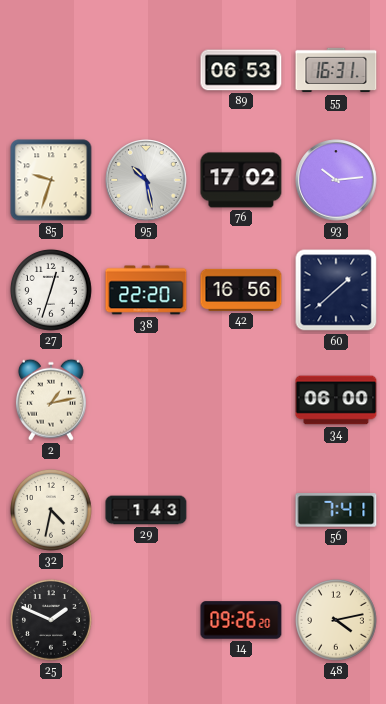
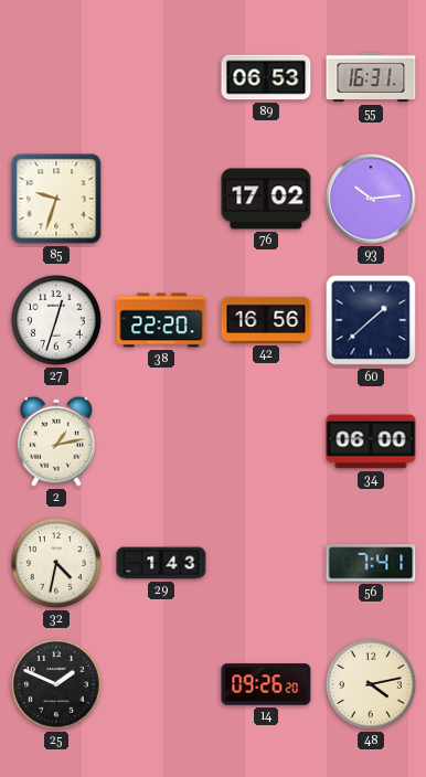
95: 10:28 -> none (146, 180)
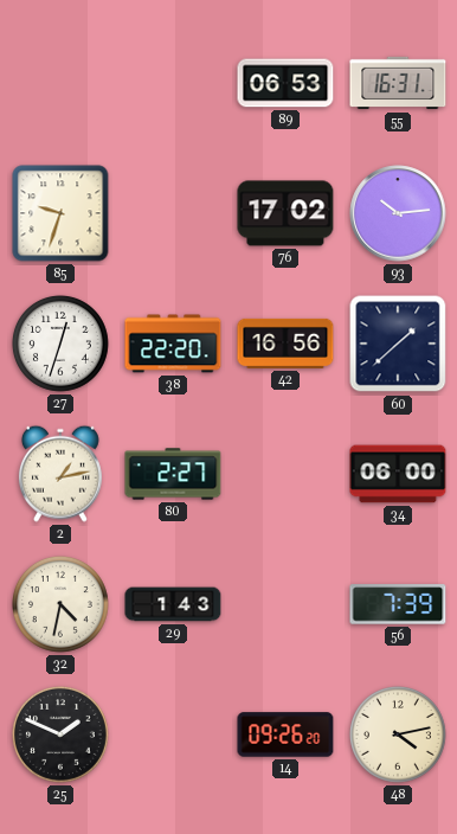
80: none -> 2:27 (173, 474)
56: 7:41 -> 7:39 (398, 604)
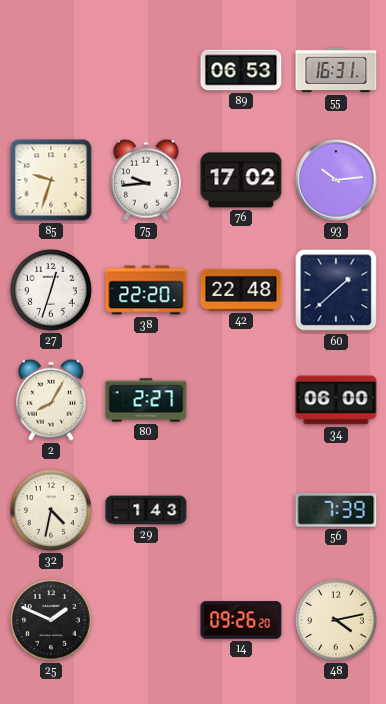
75: none -> 9:44 (146, 180)
42: 16:56 -> 22:48 (241, 290)
2: 1:13 -> 8:05 (51, 400)
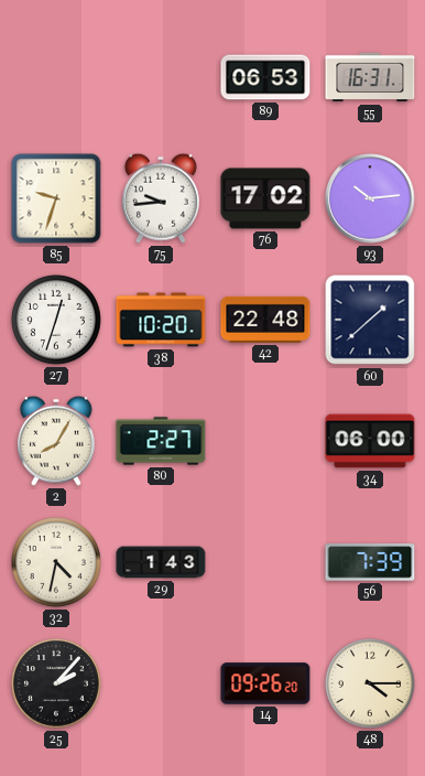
38: 22:20 -> 10:20 (161, 320)
25: 1:49 -> 2:07 (56, 683)
48: 4:13 -> 4:15 (370, 683)
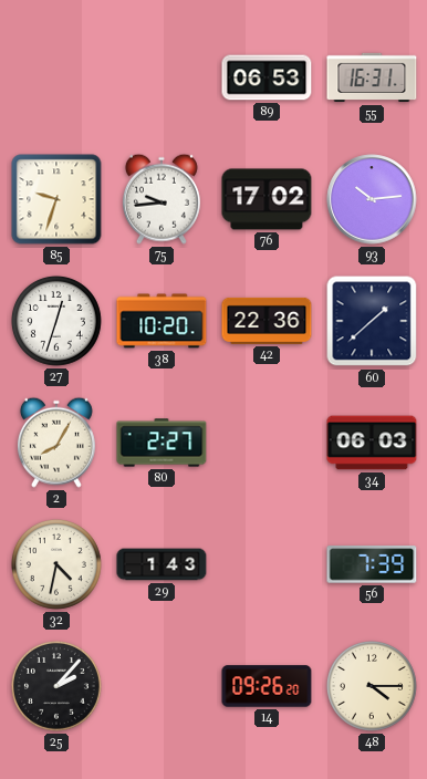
42: 22:48 -> 22:36 (267, 321)
34: 06:00 -> 06:03 (372, 443)
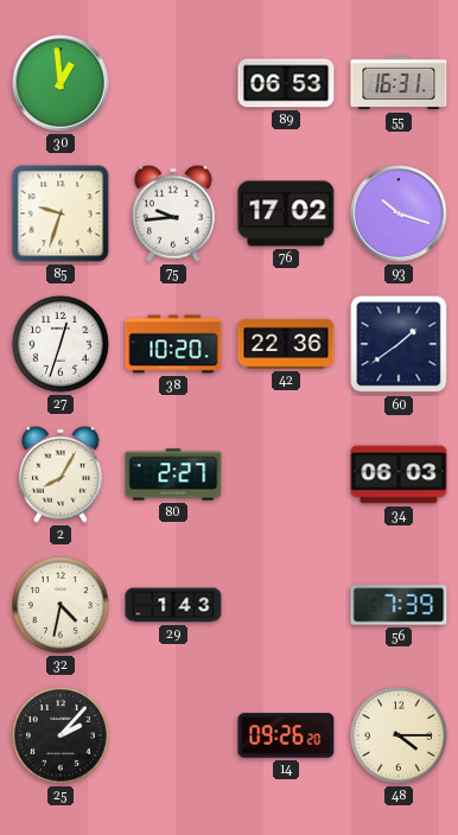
30: none -> 12:59 (61, 83)
93: 10:14 -> 10:18 (399, 213)
60: 1:38 -> 1:39 (399, 344)
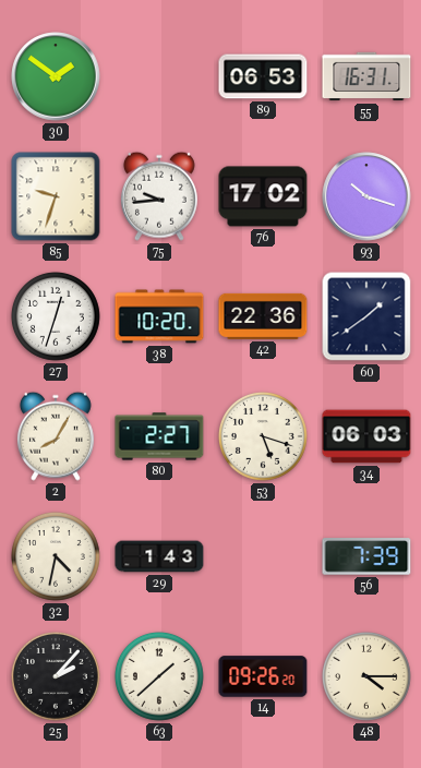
30: 12:59 -> 1:51 (56, 76)
53: none -> 5:18 (263, 436)
63: none -> 1:38 (159, 676)
